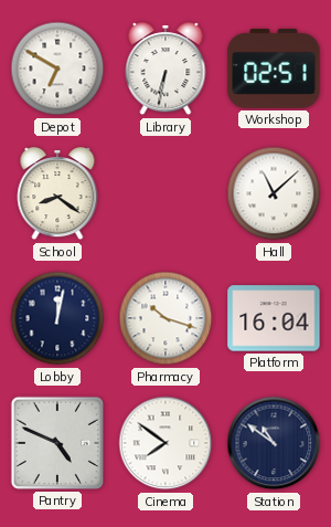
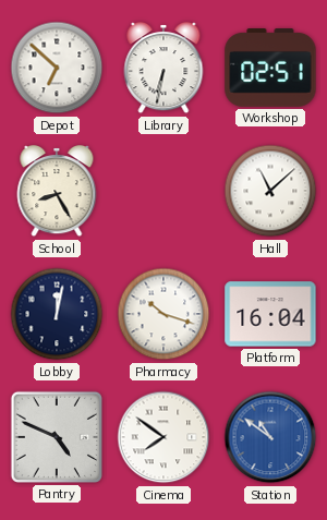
Depot: 6:50 -> 6:52 (57, 68)
School: 8:21 -> 8:25 (57, 191)
Station dial: navy -> blue (270, 437)
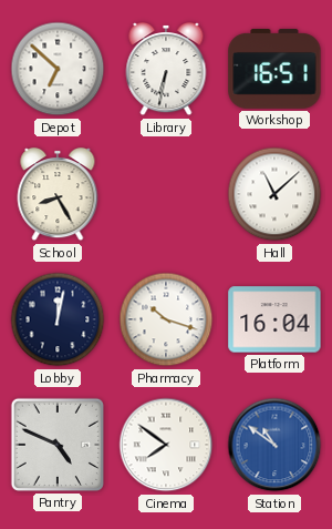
Workshop: 02:51 -> 16:51 (274, 70)
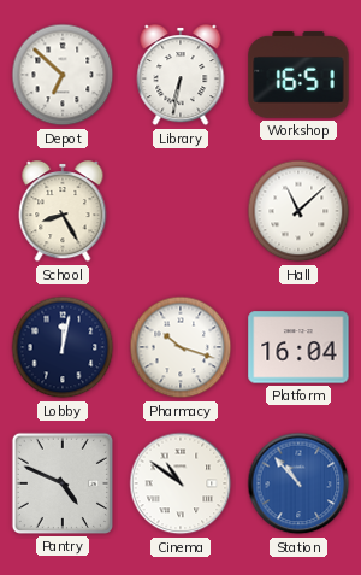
Cinema: 7:51 -> 10:51 (180, 483)
Station: 10:51 -> 10:53 (298, 483)
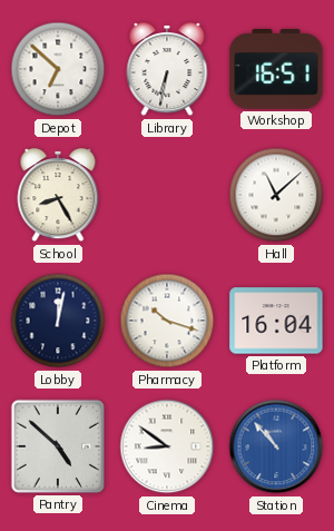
Pantry: 4:49 -> 4:52 (58, 446)
Cinema: 10:51 -> 8:51 (167, 446)
